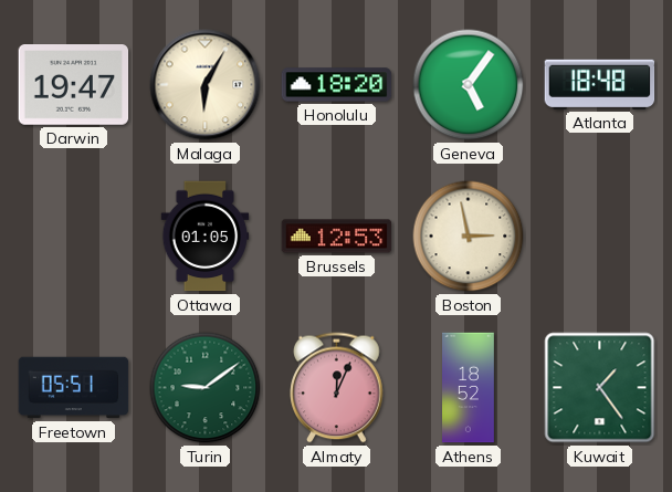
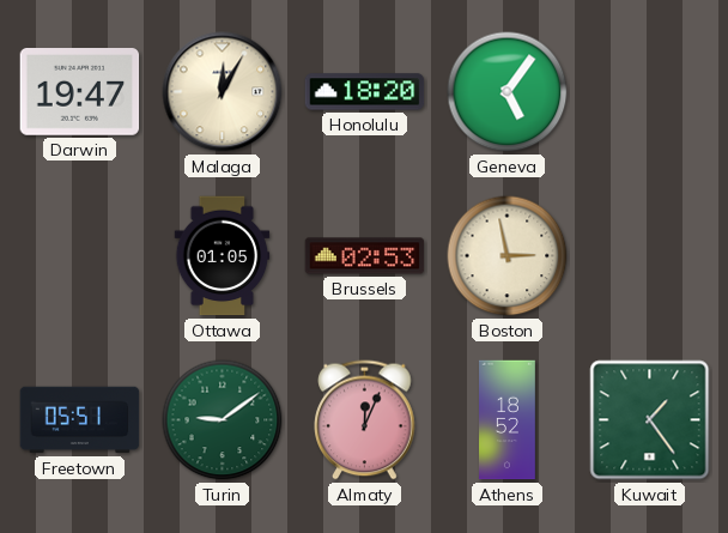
Malaga: 6:05 -> 12:05 (223, 92)
Atlanta: 18:48 -> none (600, 84)
Brussels: 12:53 -> 02:53 (365, 256)
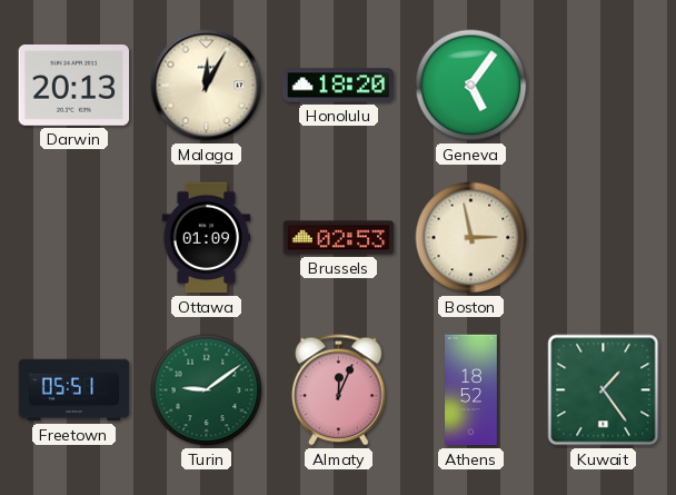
Darwin: 19:47 -> 20:13 (74, 86)
Ottawa: 01:05 -> 01:09 (207, 238)
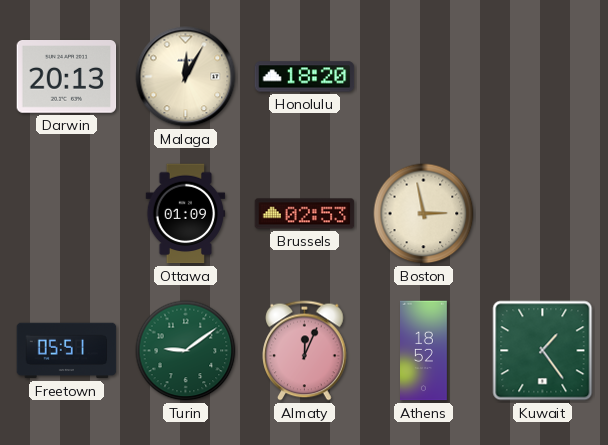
Geneva: 5:06 -> none (471, 86)
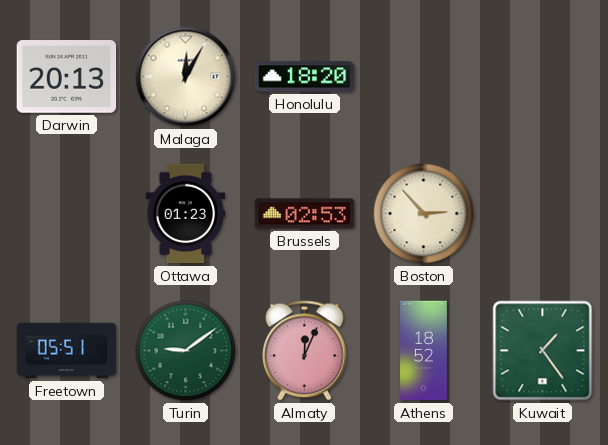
Ottawa: 01:09 -> 01:23 (186, 214)
Boston: 2:58 -> 2:53 (424, 214)
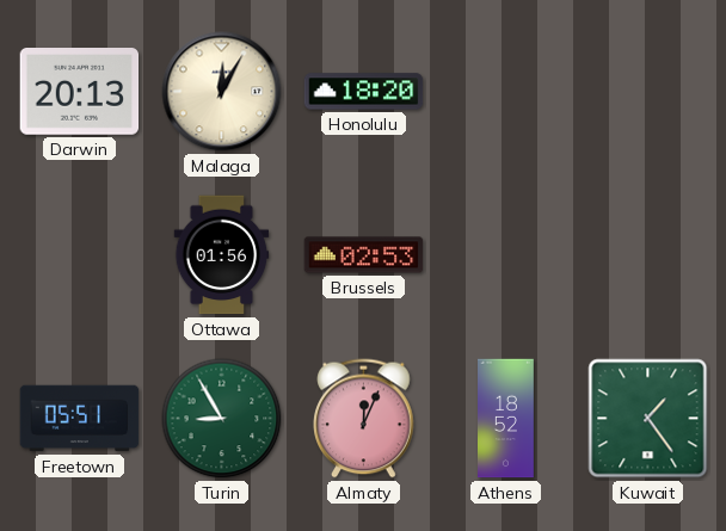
Ottawa: 01:23 -> 01:56 (222, 255)
Boston: 2:53 -> none (424, 214)
Turin: 9:09 -> 8:55 (222, 419)
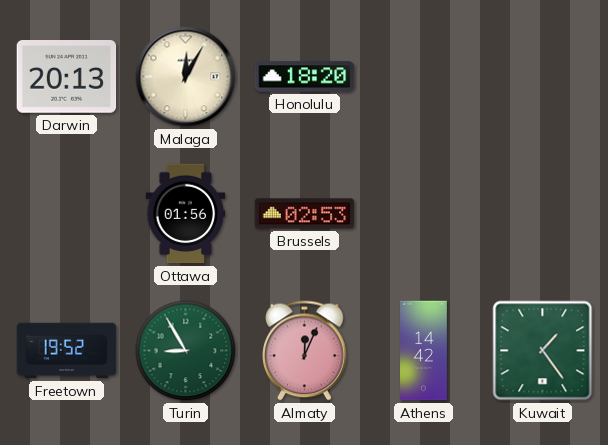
Freetown: 05:51 -> 19:52 (67, 351)
Athens: 18:52 -> 14:42 (424, 351)
